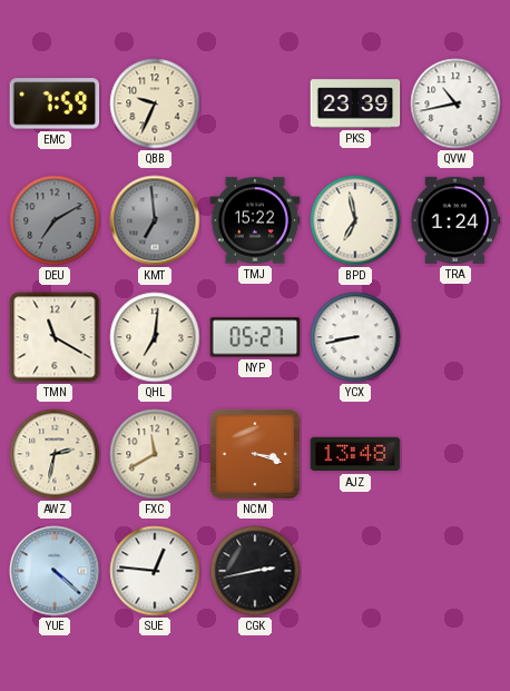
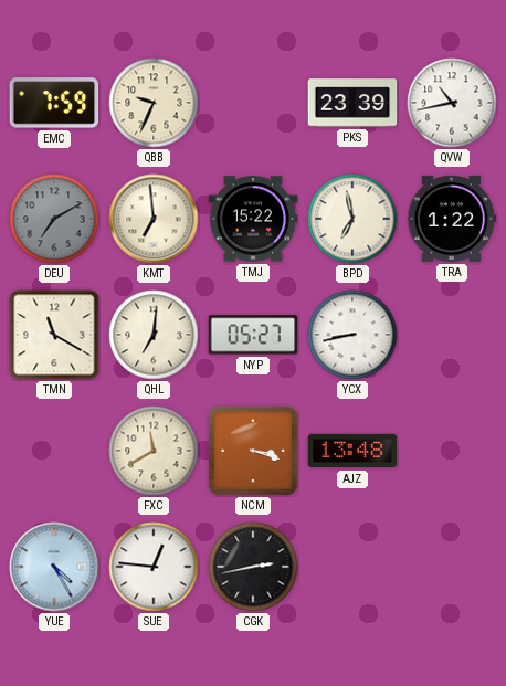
KMT dial: grey -> cream (154, 219)
TRA: 1:24 -> 1:22 (452, 219)
AWZ: 2:32 -> none (55, 454)
YUE: 4:22 -> 4:25 (54, 567)
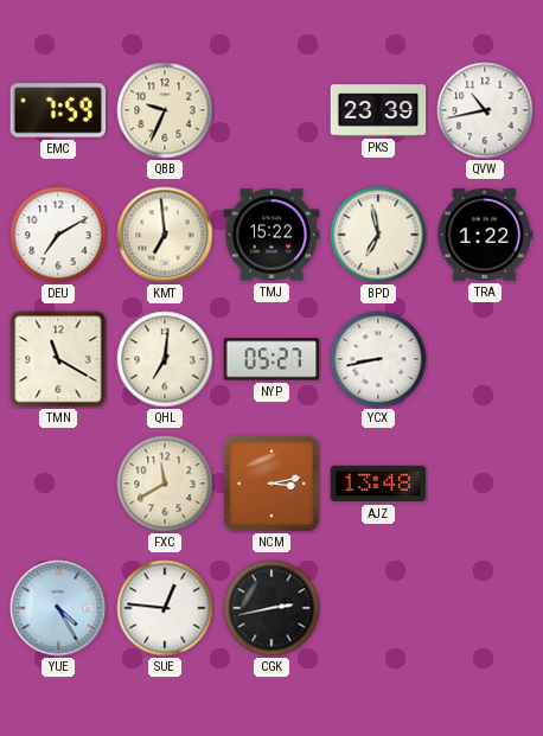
DEU dial: grey -> white (58, 235)
NCM: 3:18 -> 3:13 (271, 484)
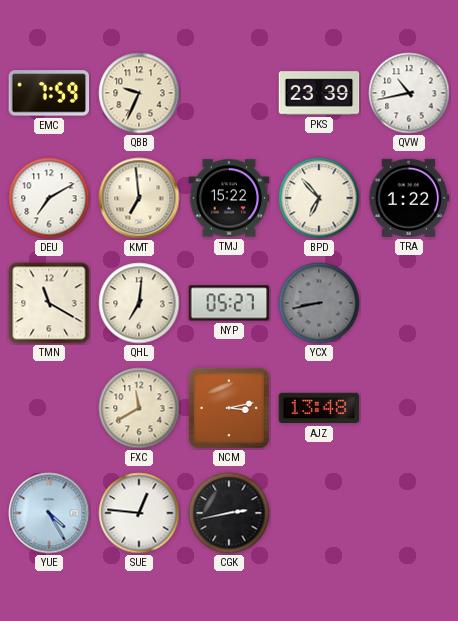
BPD: 6:58 -> 6:53 (319, 198)
YCX dial: white -> grey (319, 303)
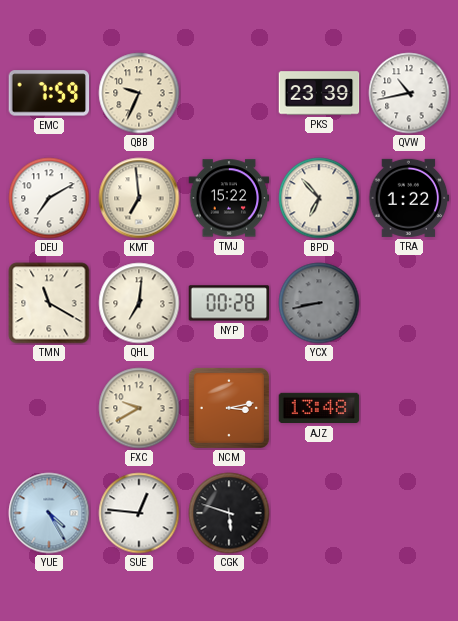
NYP: 05:27 -> 00:28 (229, 303)
FXC: 11:40 -> 9:40 (139, 408)
CGK: 2:43 -> 5:48 (229, 513)
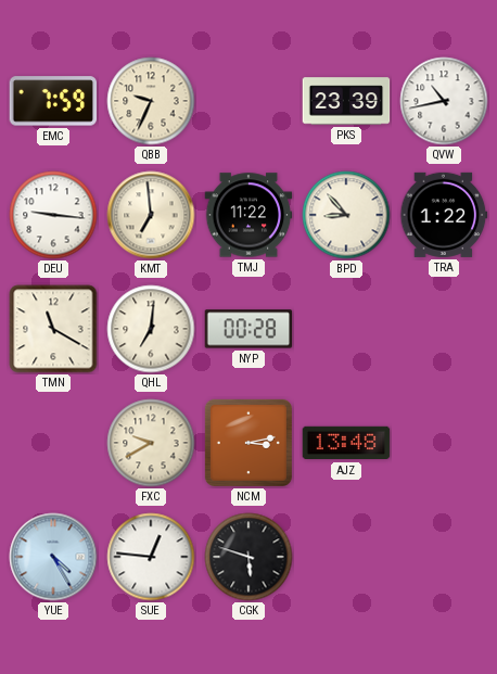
DEU: 7:10 -> 9:16 (53, 215)
TMJ: 15:22 -> 11:22 (248, 215)
BPD: 6:53 -> 8:53 (346, 215)
YCX: 8:43 -> none (319, 303)
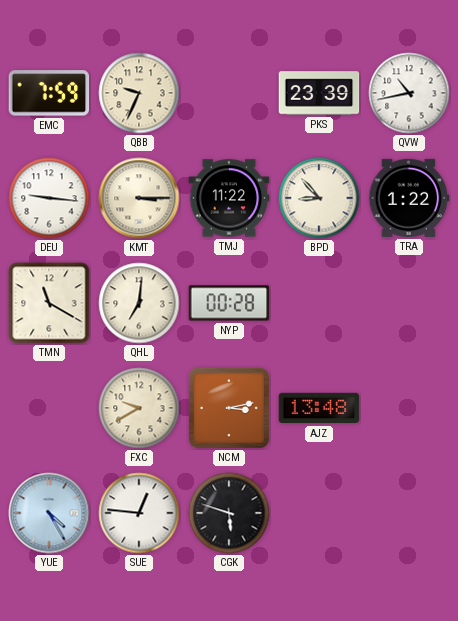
KMT: 6:59 -> 3:15 (139, 198)
